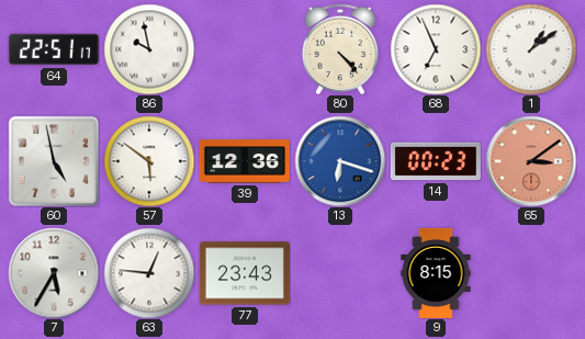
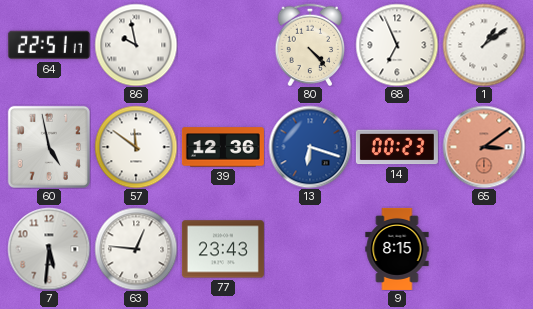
57: 5:51 -> 11:51 (136, 147)
7: 5:35 -> 5:31 (49, 249)
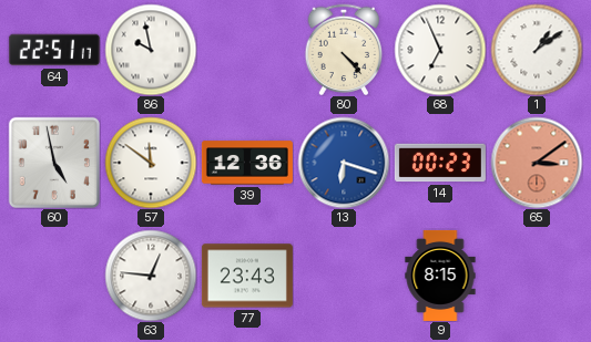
7: 5:31 -> none (49, 249)
